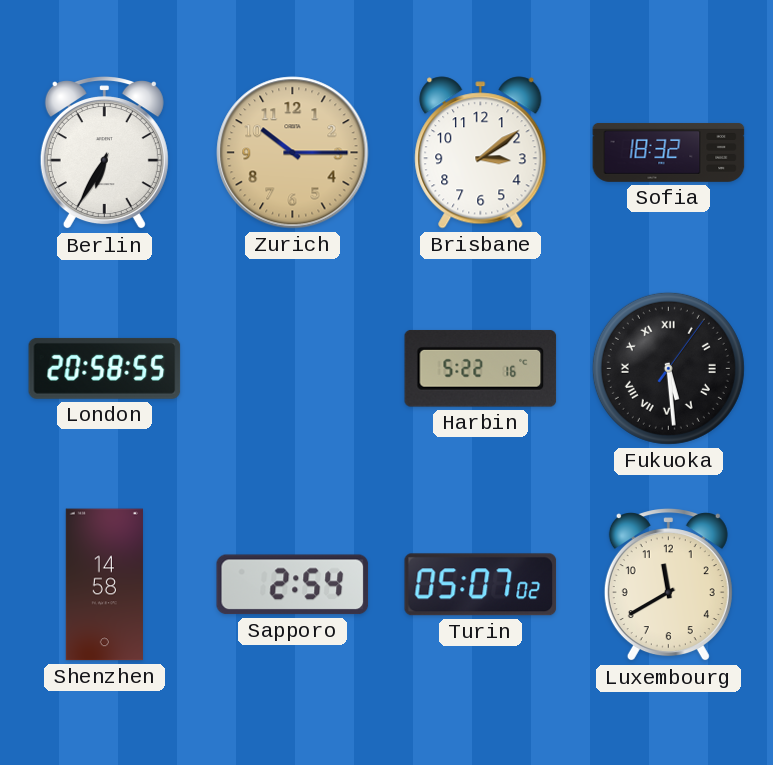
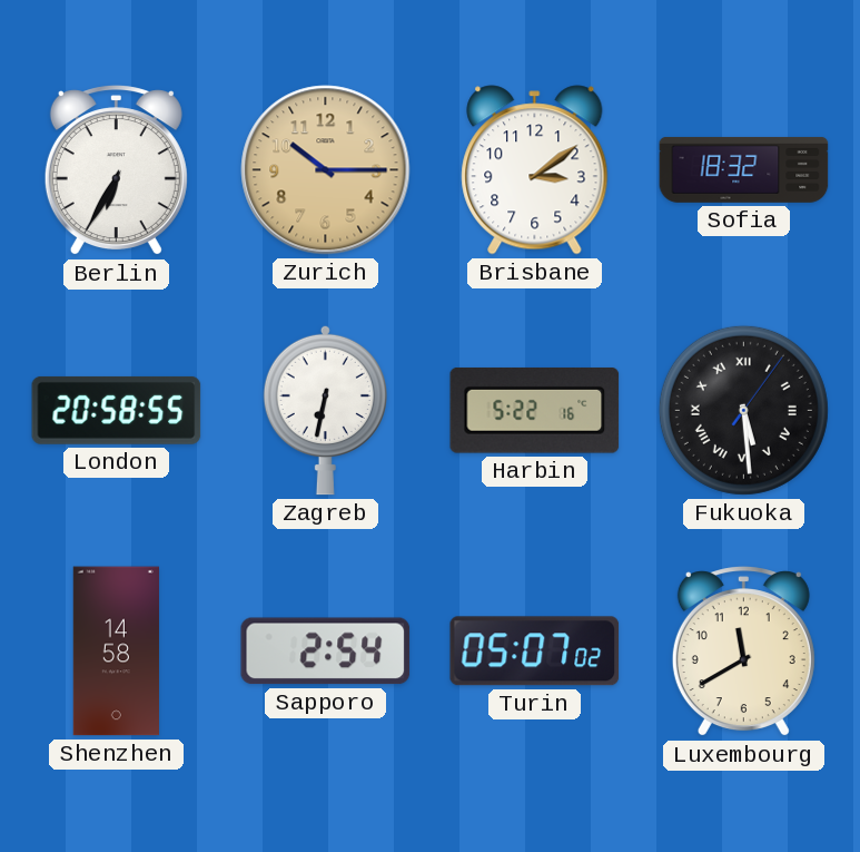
Zagreb: none -> 6:32 (325, 410)
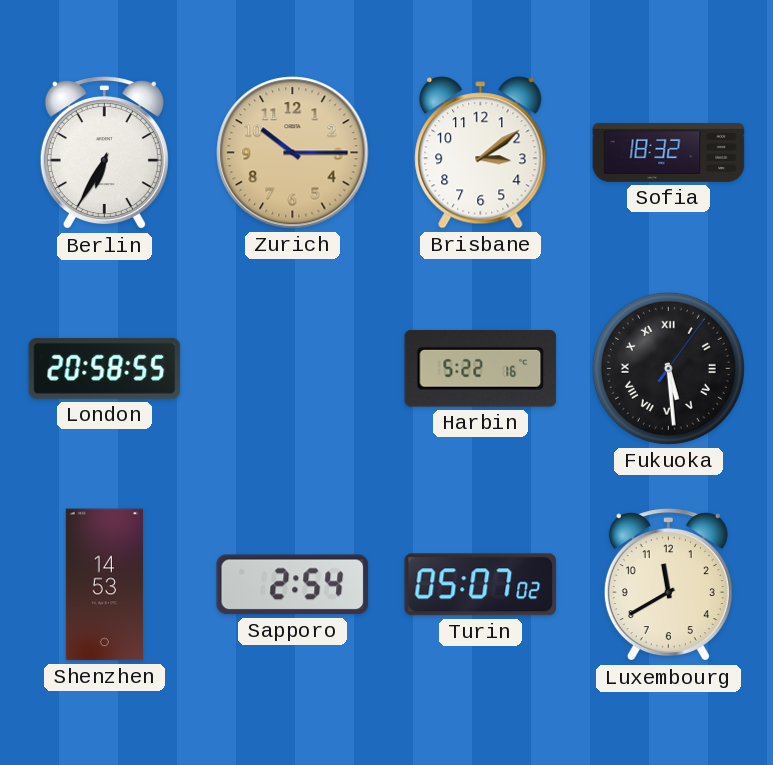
Zagreb: 6:32 -> none (325, 410)
Shenzhen: 14:58 -> 14:53 (104, 585)
